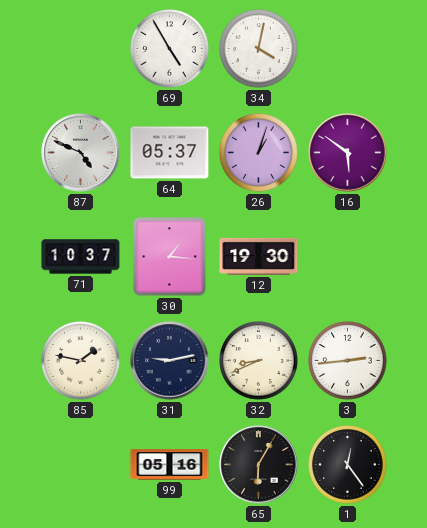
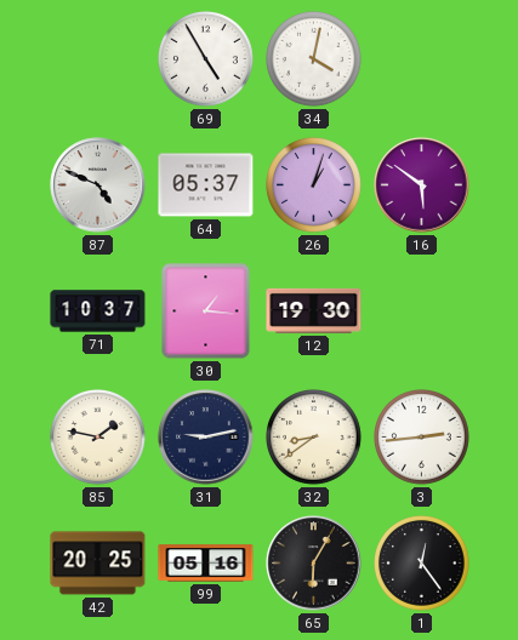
32: 8:41 -> 8:39 (314, 438)
42: none -> 20:25 (98, 564)
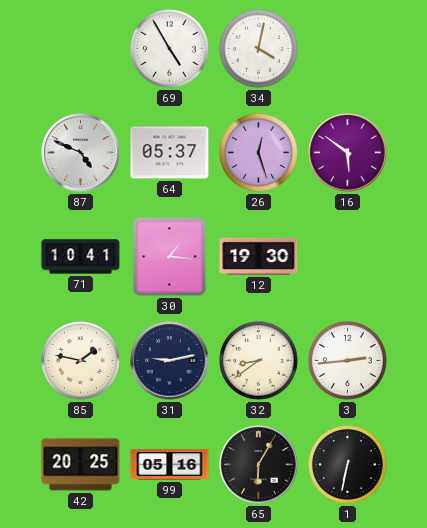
26: 1:03 -> 12:27 (259, 153)
71: 10:37 -> 10:41 (81, 257)
1: 12:24 -> 6:32 (348, 465)
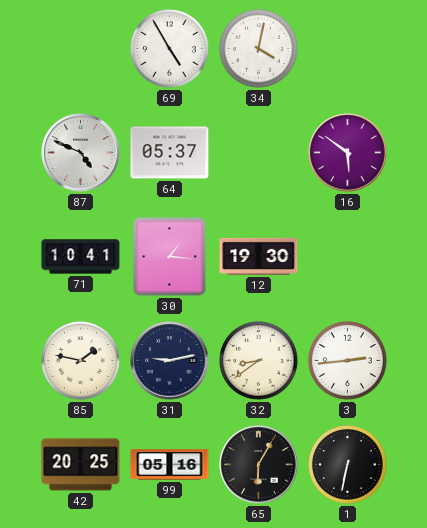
26: 12:27 -> none (259, 153)
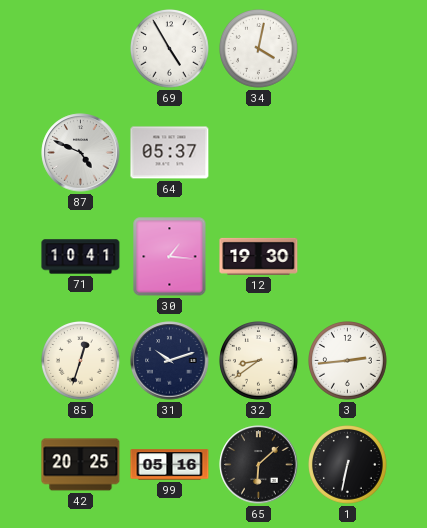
16: 5:51 -> none (348, 153)
85: 1:47 -> 12:33 (81, 361)
31: 9:13 -> 10:12 (170, 361)
65: 6:05 -> 6:08 (259, 465)
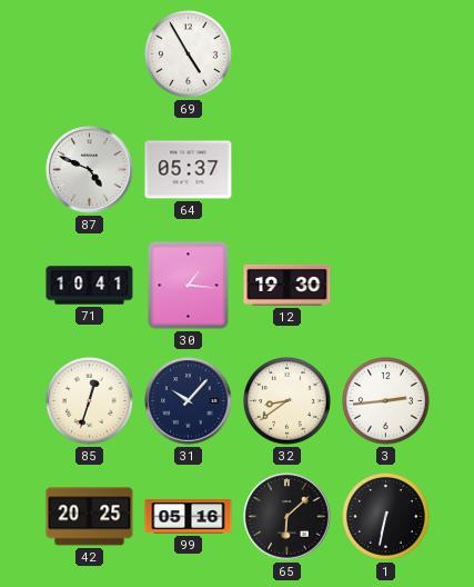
34: 4:02 -> none (259, 49)
31: 10:12 -> 10:07 (189, 401)
